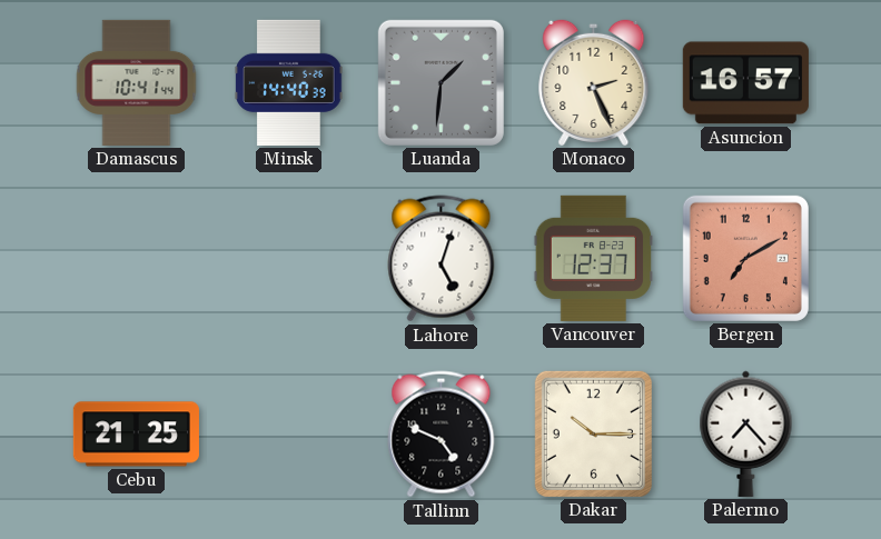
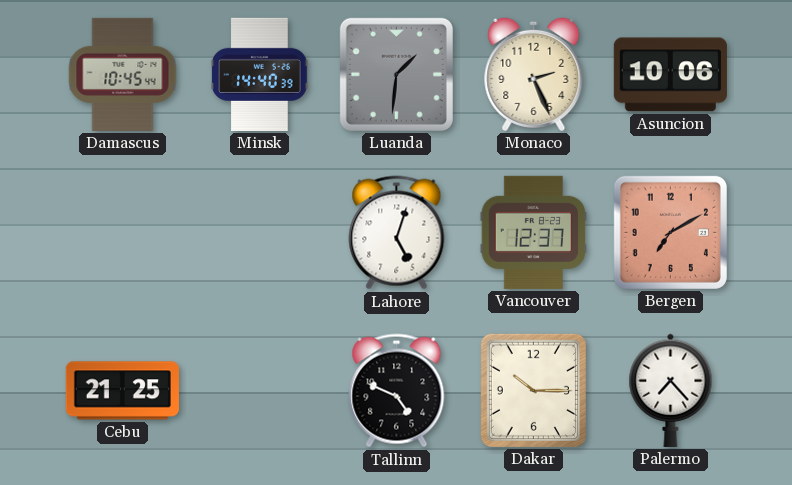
Damascus: 10:41 -> 10:45 (123, 74)
Asuncion: 16:57 -> 10:06 (670, 75)
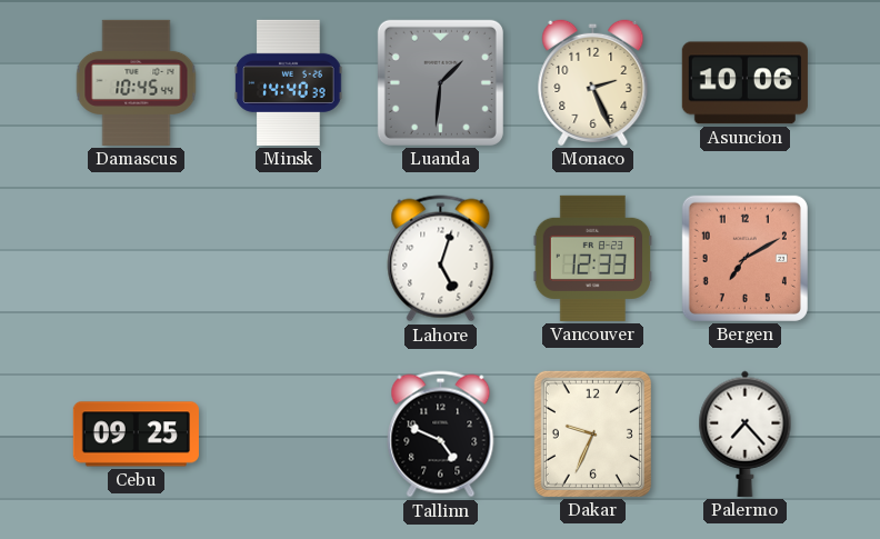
Vancouver: 12:37 -> 12:33 (593, 258)
Cebu: 21:25 -> 09:25 (136, 435)
Dakar: 10:15 -> 9:34 (592, 433)
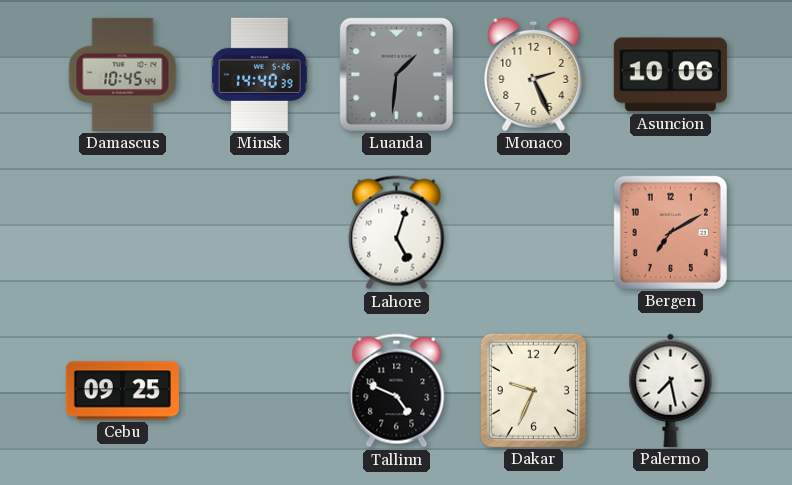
Vancouver: 12:33 -> none (593, 258)
Palermo: 7:23 -> 7:28 (671, 390)
